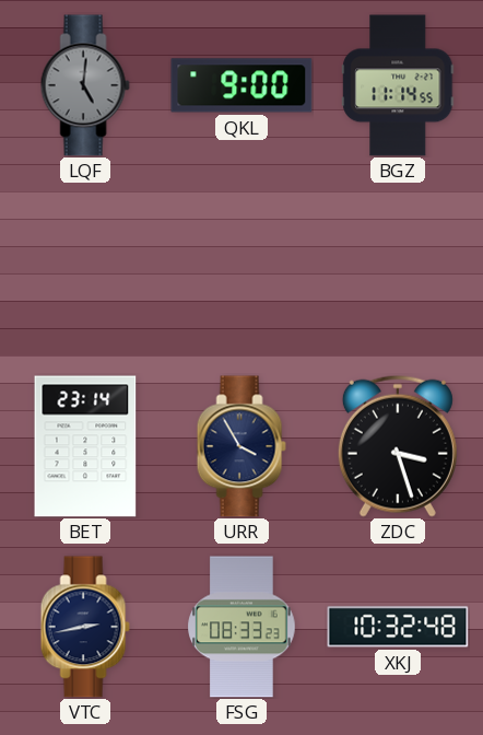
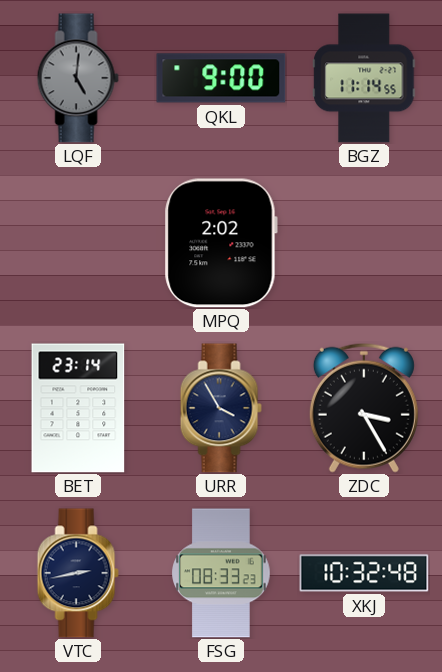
MPQ: none -> 2:02 (221, 243)
ZDC: 3:27 -> 3:25 (364, 408)
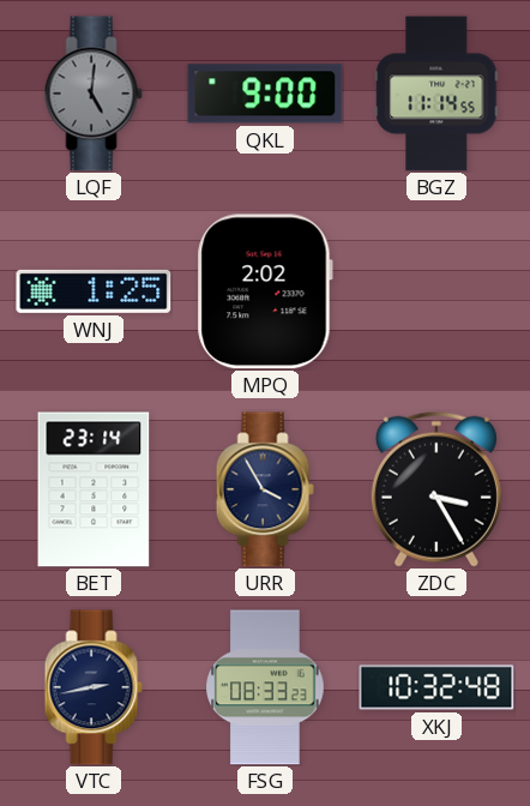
WNJ: none -> 1:25 (94, 291)
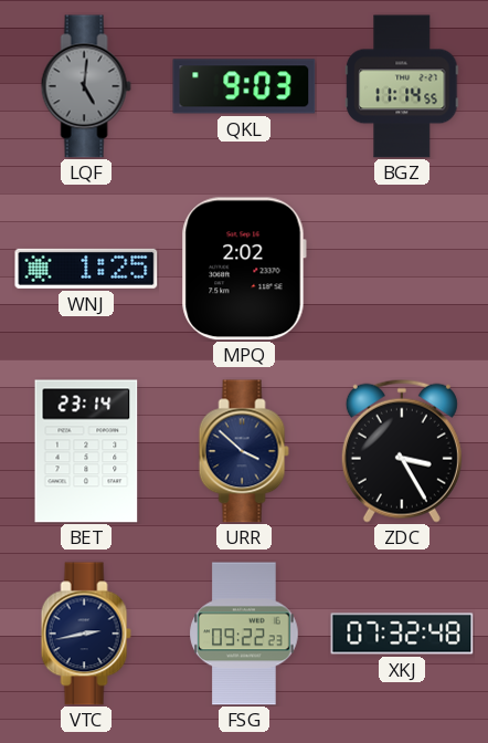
QKL: 9:00 -> 9:03 (244, 86)
URR: 3:55 -> 3:52 (244, 451)
FSG: 08:33 -> 09:22 (244, 634)
XKJ: 10:32 -> 07:32 (402, 634)
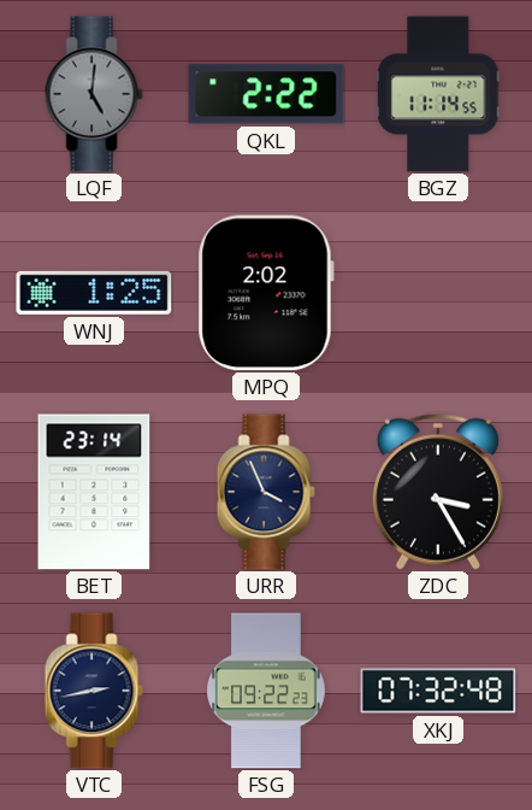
QKL: 9:03 -> 2:22 (266, 94)
URR: 3:52 -> 3:56 (266, 492)
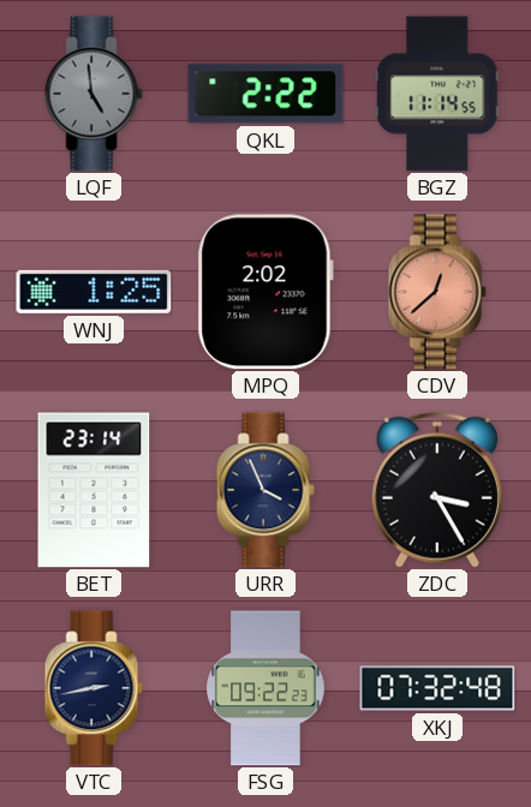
LQF: 5:01 -> 4:59 (94, 94)
CDV: none -> 12:38 (437, 292)
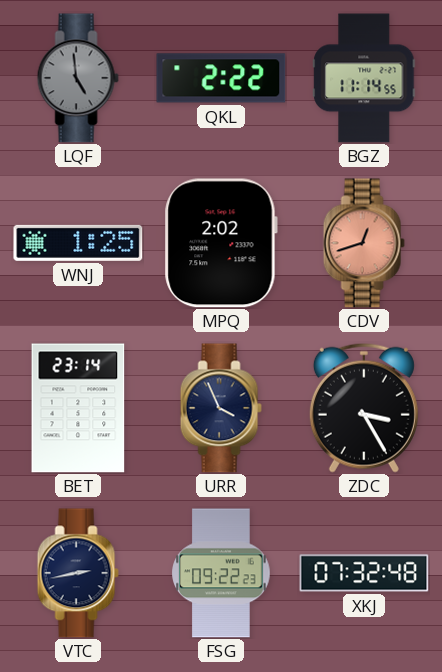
CDV: 12:38 -> 12:42 (364, 243)
